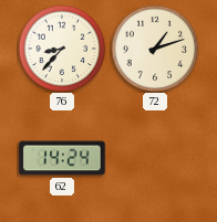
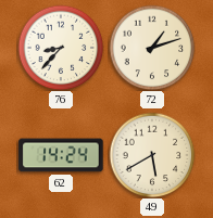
49: none -> 5:40 (152, 155)
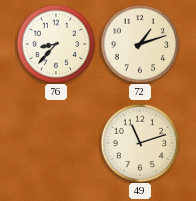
62: 14:24 -> none (61, 155)
49: 5:40 -> 11:12 (140, 143)
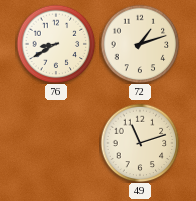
76: 8:37 -> 8:40 (56, 44)
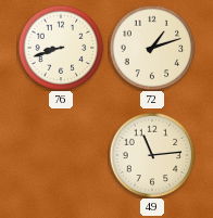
76: 8:40 -> 8:42 (61, 48)
49: 11:12 -> 11:14 (152, 155)
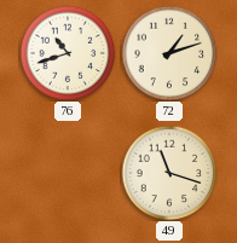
76: 8:42 -> 10:42 (68, 53)
49: 11:14 -> 11:18 (169, 173)
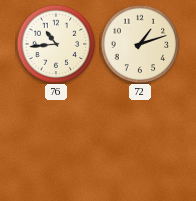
76: 10:42 -> 10:44 (56, 44)
49: 11:18 -> none (169, 173)
